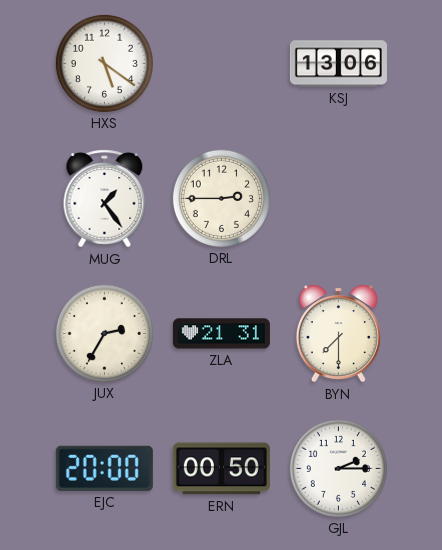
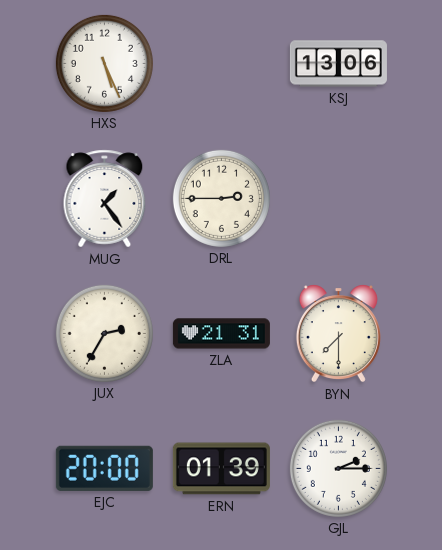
HXS: 5:21 -> 5:26 (104, 63)
ERN: 00:50 -> 01:39 (221, 469)
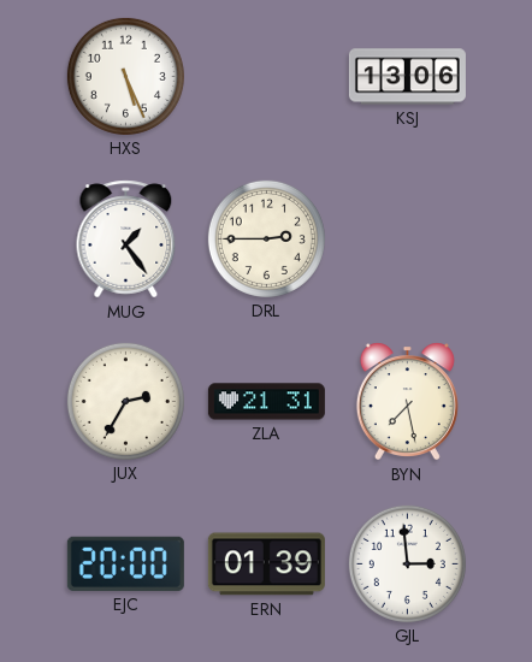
BYN: 7:30 -> 7:28 (407, 402)
GJL: 2:15 -> 2:59 (407, 563)
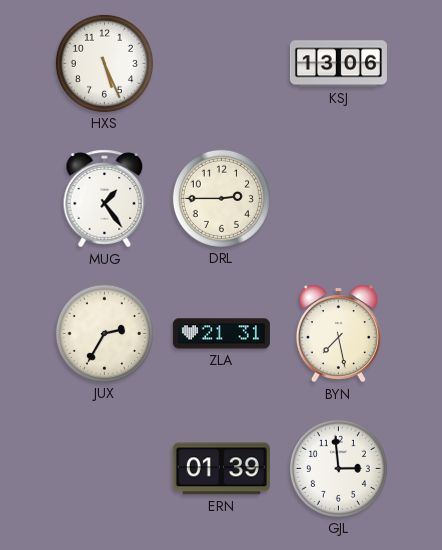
EJC: 20:00 -> none (125, 563)
